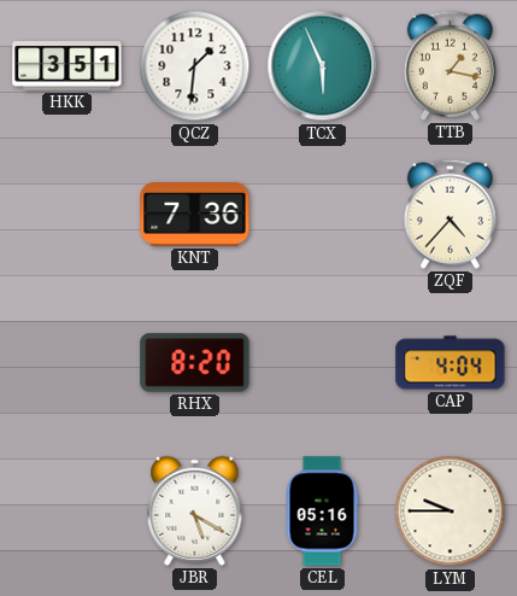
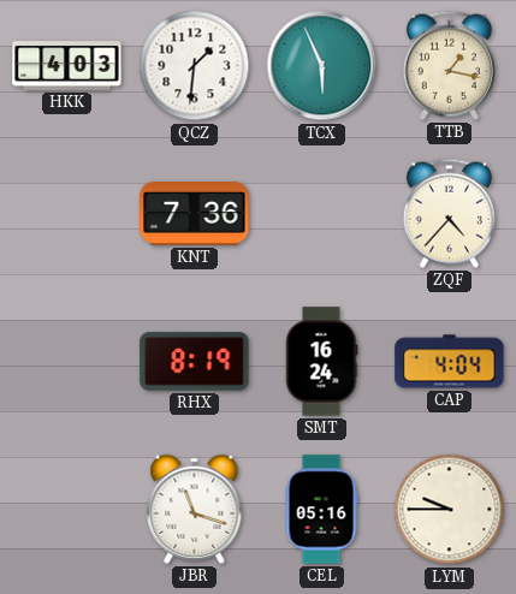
HKK: 3:51 -> 4:03 (67, 66)
RHX: 8:20 -> 8:19 (195, 362)
SMT: none -> 16:24 (321, 362)
JBR: 5:20 -> 11:18 (195, 509)
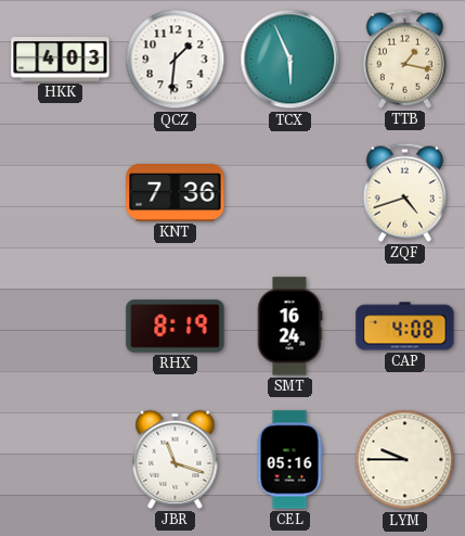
ZQF: 4:37 -> 4:42 (404, 192)
CAP: 4:04 -> 4:08 (405, 327)
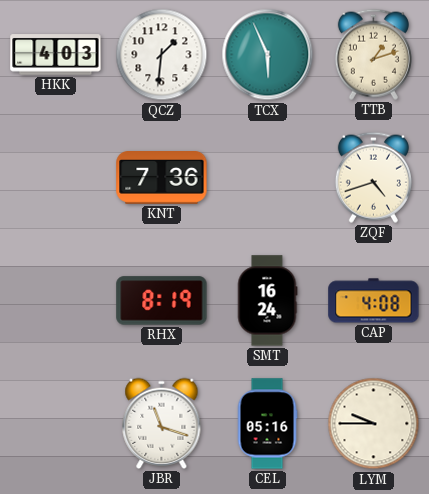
TTB: 1:17 -> 1:12 (373, 54)
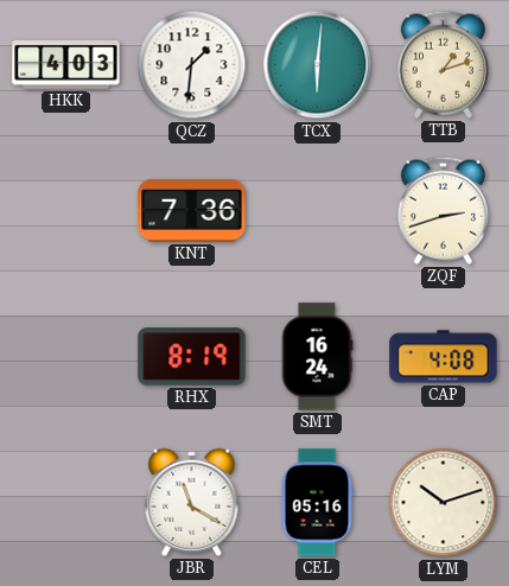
TCX: 5:56 -> 6:01 (318, 65)
ZQF: 4:42 -> 2:42 (443, 210)
JBR: 11:18 -> 11:20 (192, 502)
LYM: 9:45 -> 10:12 (444, 503)
